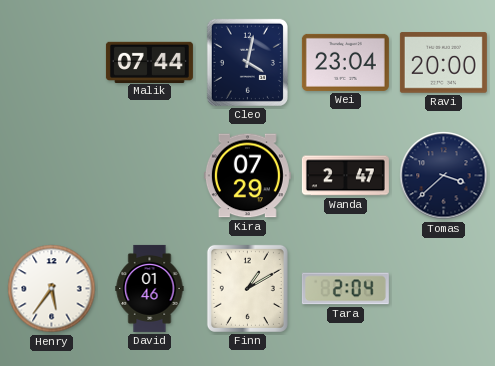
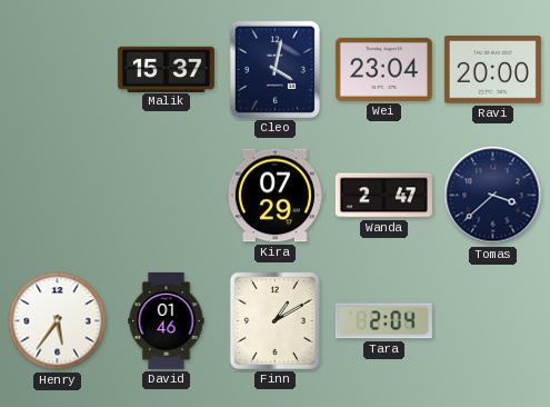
Malik: 07:44 -> 15:37 (166, 69)
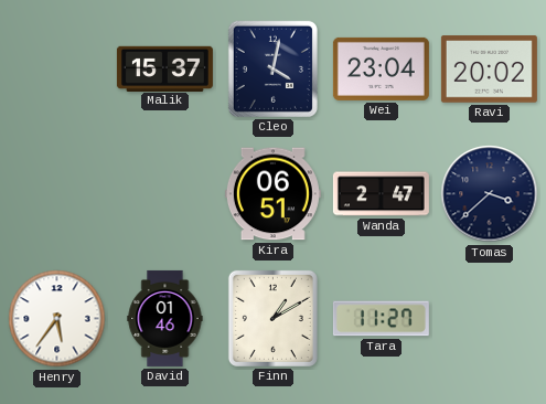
Ravi: 20:00 -> 20:02 (489, 70)
Kira: 07:29 -> 06:51 (272, 194)
Tara: 2:04 -> 11:27 (381, 319)
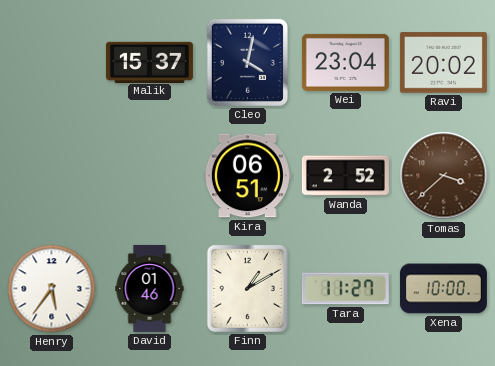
Wanda: 2:47 -> 2:52 (345, 176)
Tomas dial: navy -> brown (444, 176)
Xena: none -> 10:00 (443, 289)
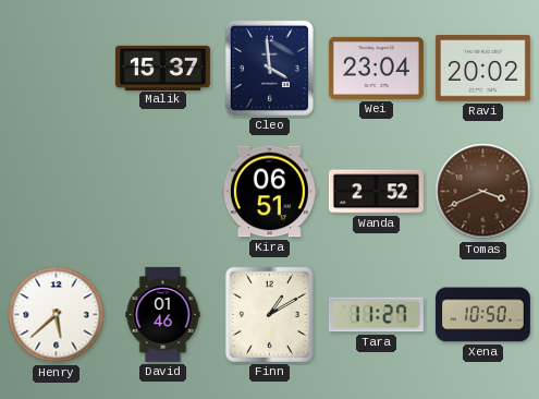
Cleo: 4:02 -> 3:59 (269, 68)
Tomas: 3:38 -> 3:41 (483, 192)
Henry: 5:36 -> 5:38 (57, 315)
Xena: 10:00 -> 10:50 (482, 315)
